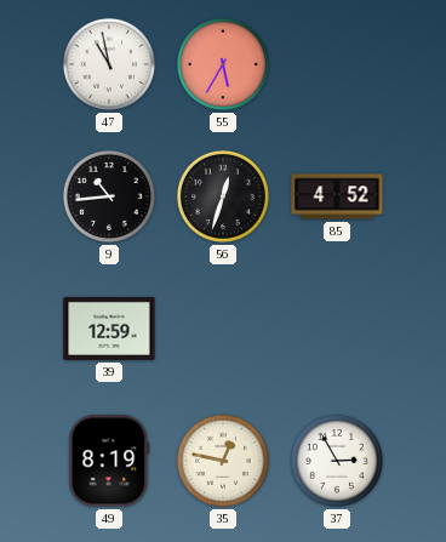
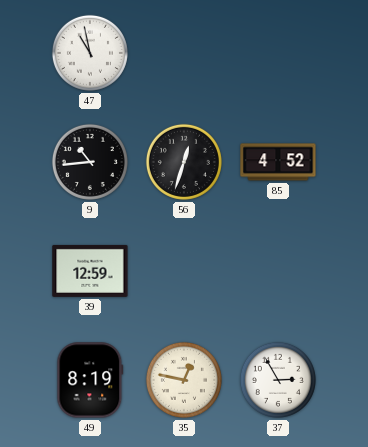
55: 5:35 -> none (223, 64)
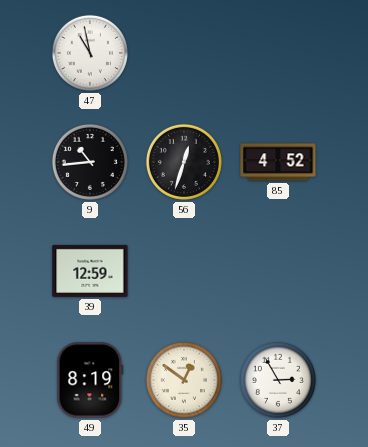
35: 12:47 -> 12:51 (184, 380)
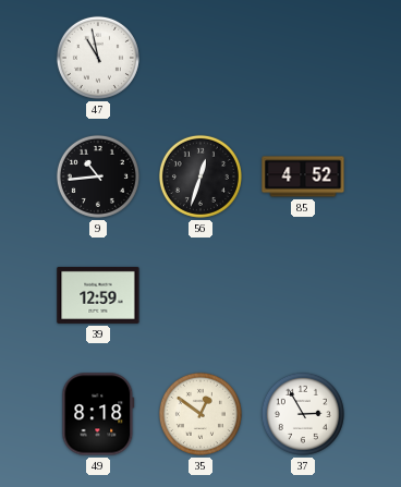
49: 8:19 -> 8:18 (98, 414)
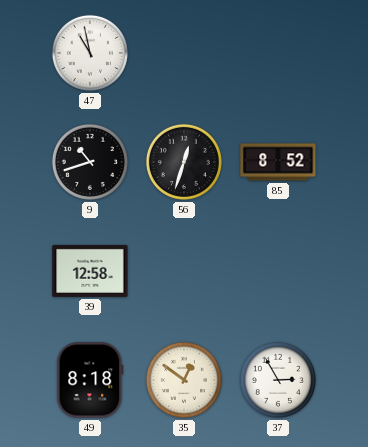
9: 10:44 -> 10:42 (90, 162)
85: 4:52 -> 8:52 (278, 162)
39: 12:59 -> 12:58 (90, 271)
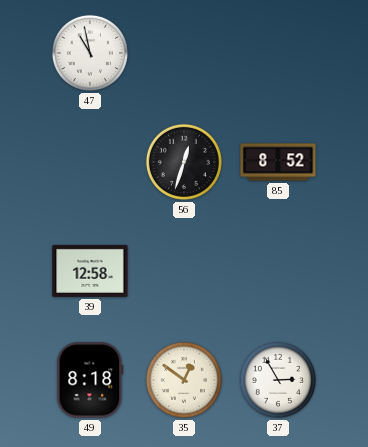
9: 10:42 -> none (90, 162)
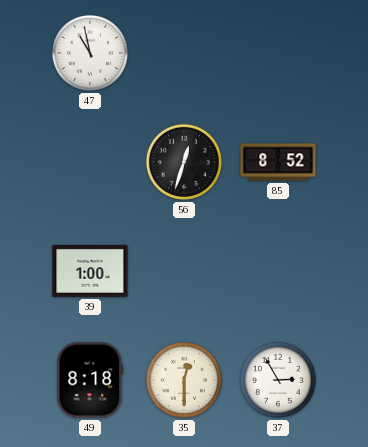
39: 12:58 -> 1:00 (90, 271)
35: 12:51 -> 12:30 (184, 380)
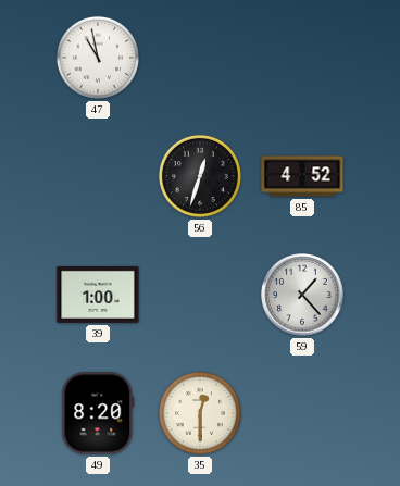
85: 8:52 -> 4:52 (302, 176)
59: none -> 1:23 (302, 295)
49: 8:18 -> 8:20 (98, 413)
37: 2:55 -> none (278, 380)
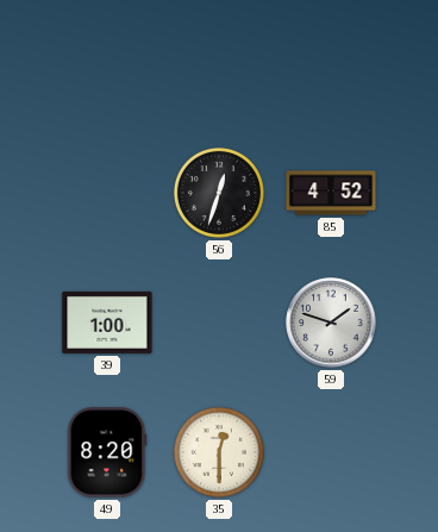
47: 10:58 -> none (98, 58)
59: 1:23 -> 1:48 (331, 323)
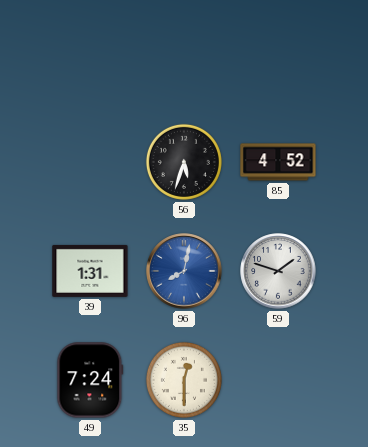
56: 12:33 -> 5:33 (184, 162)
39: 1:00 -> 1:31 (90, 271)
96: none -> 8:02 (184, 271)
49: 8:20 -> 7:24 (90, 380)
